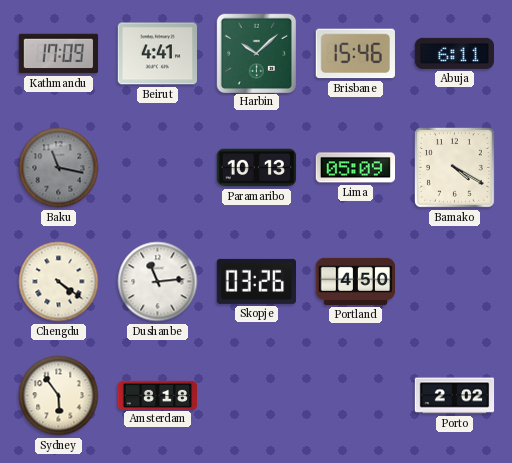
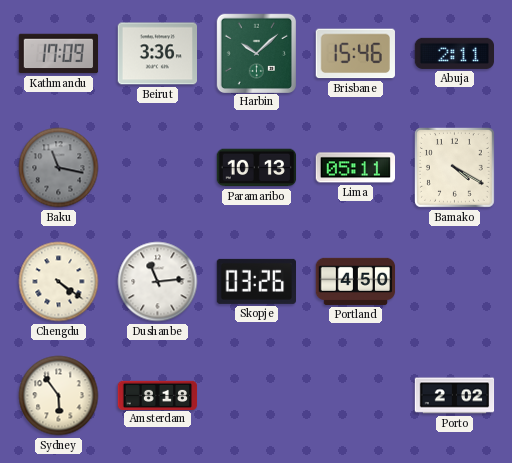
Beirut: 4:41 -> 3:36 (158, 54)
Abuja: 6:11 -> 2:11 (454, 53)
Lima: 05:09 -> 05:11 (356, 168)
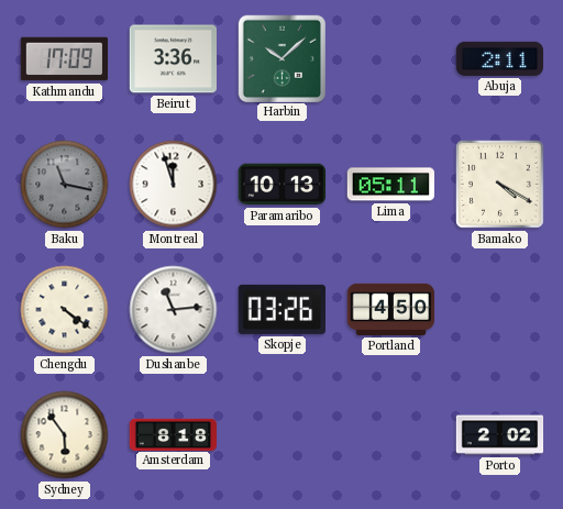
Brisbane: 15:46 -> none (355, 54)
Montreal: none -> 11:57 (174, 185)
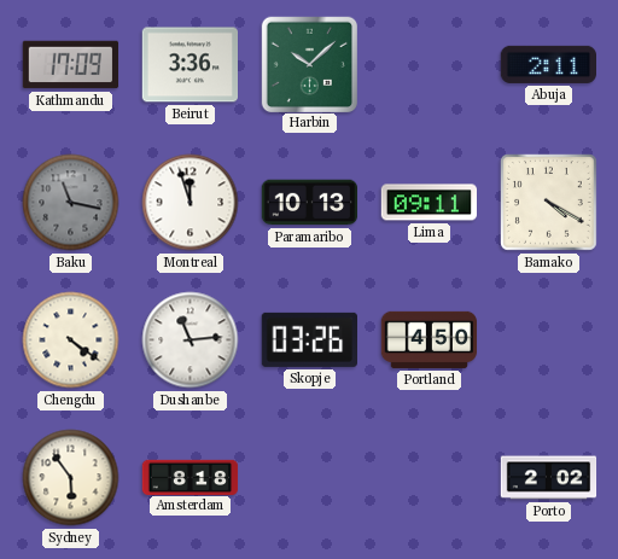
Lima: 05:11 -> 09:11 (430, 203)
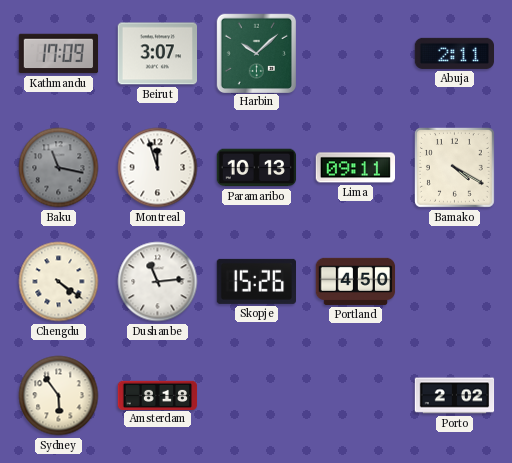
Beirut: 3:36 -> 3:07 (158, 54)
Skopje: 03:26 -> 15:26 (256, 281)
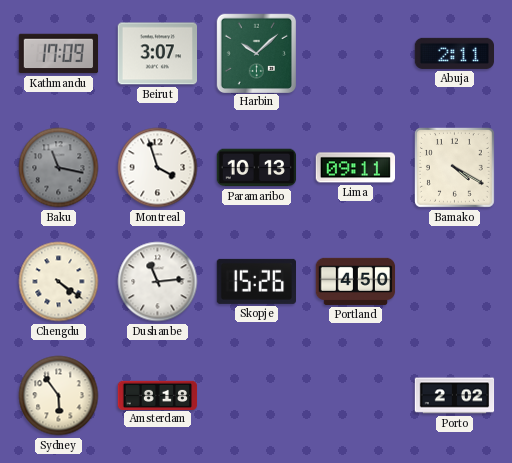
Montreal: 11:57 -> 3:57 (158, 168)
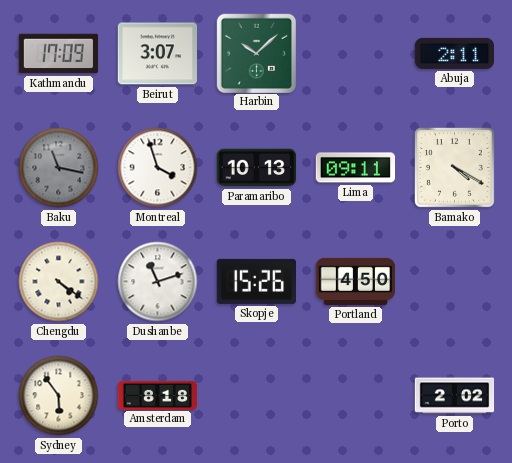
Dushanbe: 11:14 -> 11:12 (158, 282)
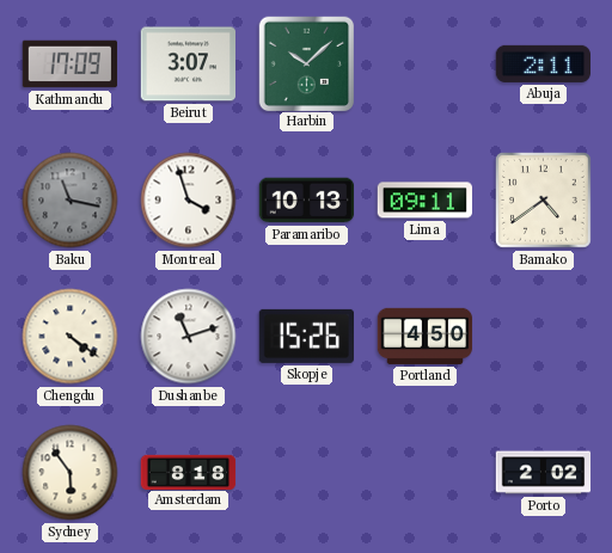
Bamako: 4:20 -> 4:39 (544, 201)
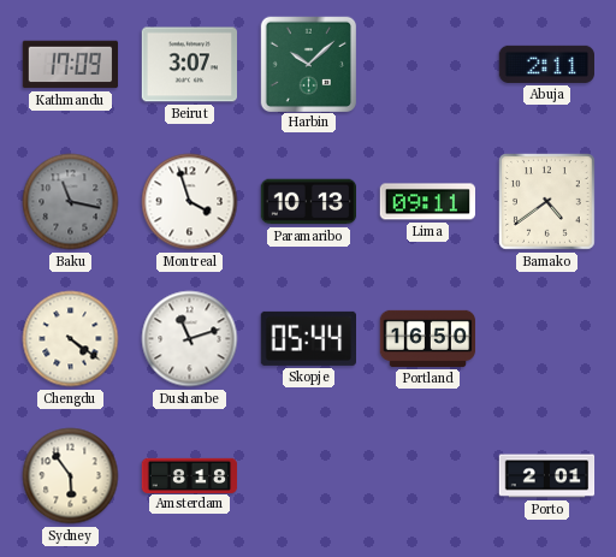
Skopje: 15:26 -> 05:44 (308, 338)
Portland: 4:50 -> 16:50 (428, 338)
Porto: 2:02 -> 2:01 (547, 476)
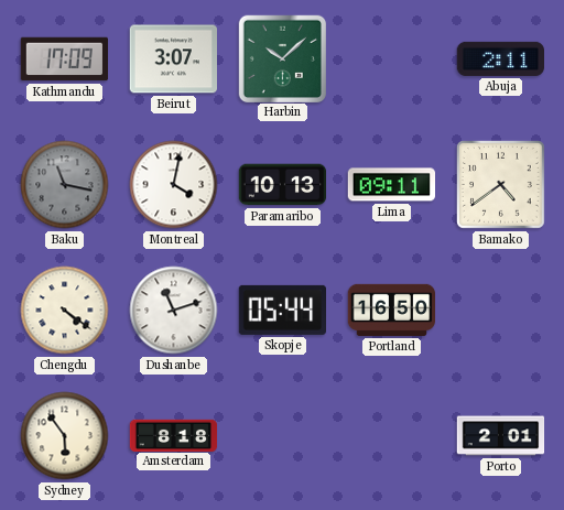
Montreal: 3:57 -> 4:02 (174, 185)
